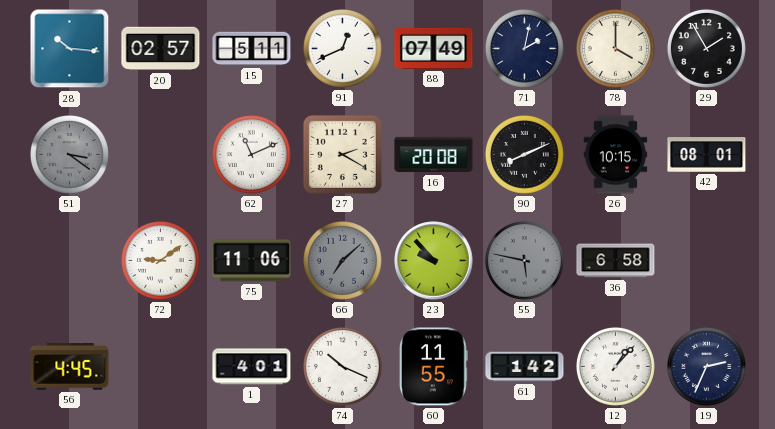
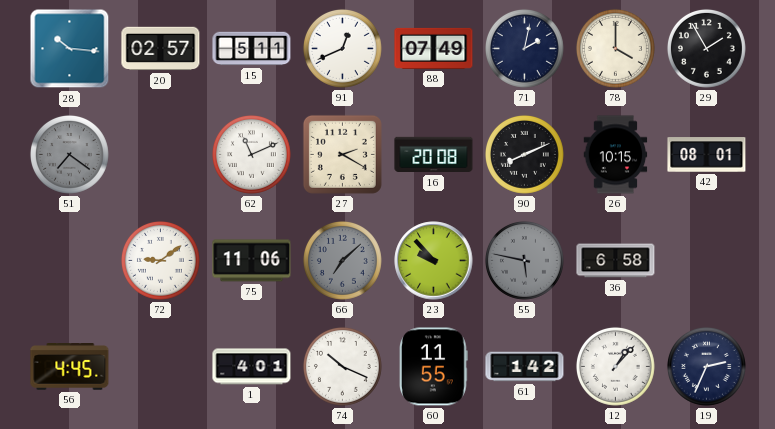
51: 3:21 -> 7:21 (69, 154)
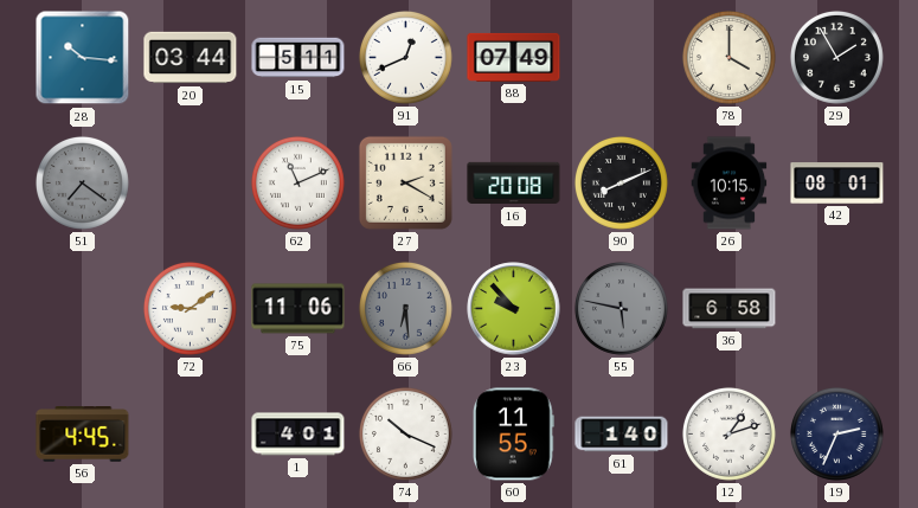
20: 02:57 -> 03:44 (191, 58)
71: 2:02 -> none (524, 48)
66: 7:08 -> 6:29 (405, 308)
61: 1:42 -> 1:40 (622, 435)
12: 1:07 -> 1:12 (728, 433)
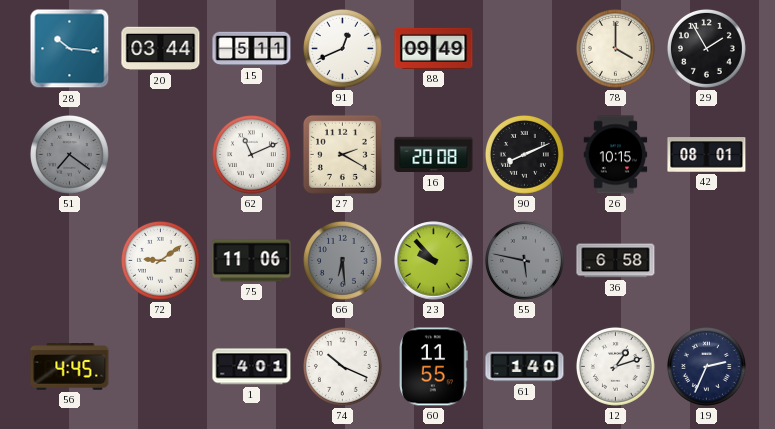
88: 07:49 -> 09:49 (434, 48)
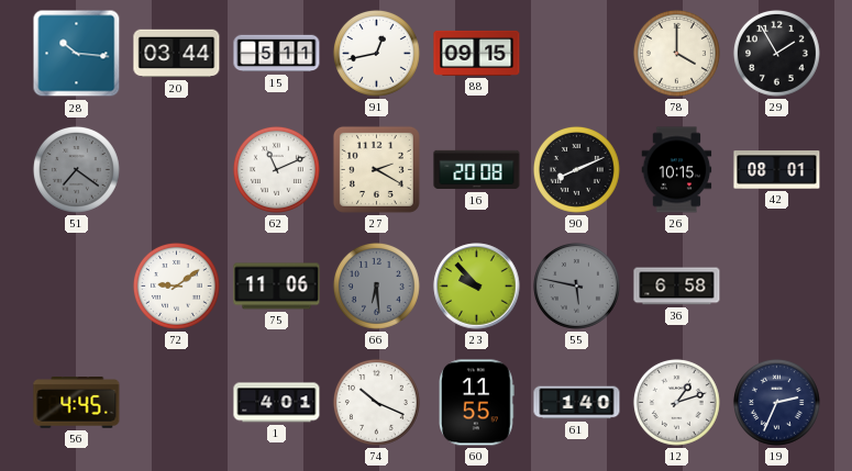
91: 12:41 -> 12:43 (376, 53)
88: 09:49 -> 09:15 (477, 53)
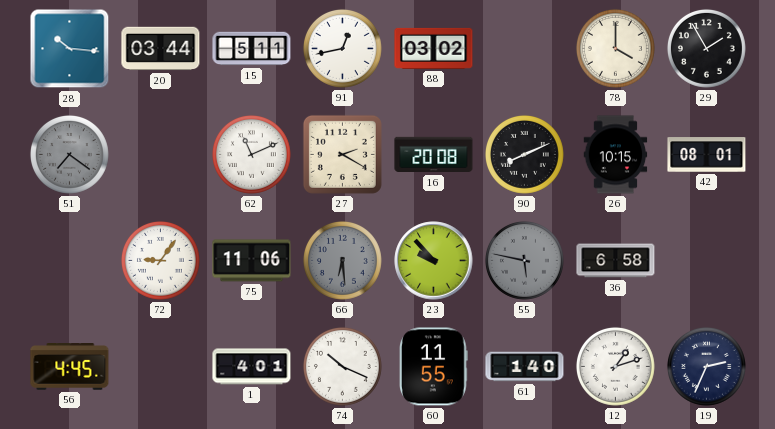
88: 09:15 -> 03:02 (434, 48)
72: 9:09 -> 9:06 (160, 260)
